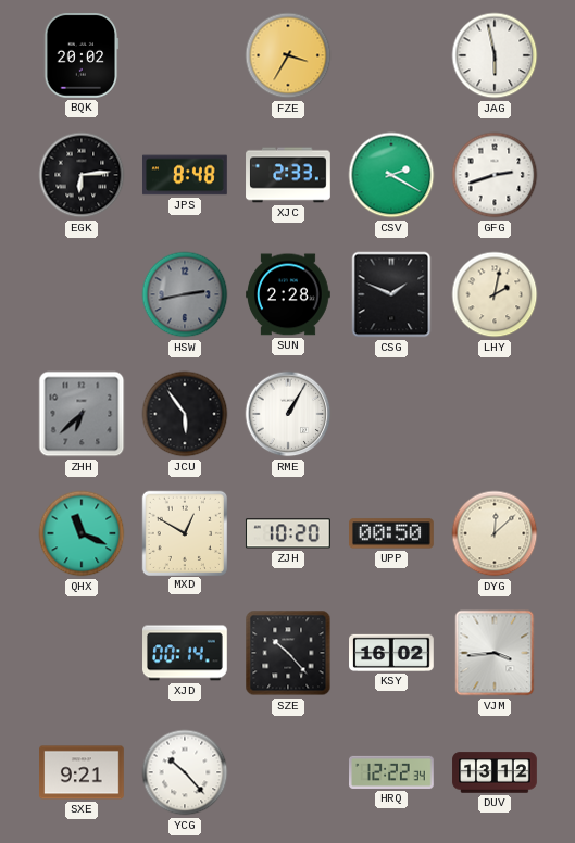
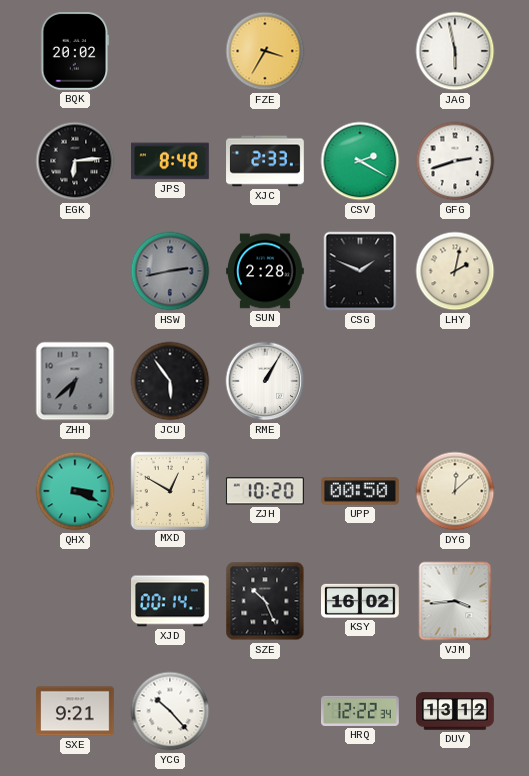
QHX: 11:19 -> 3:19 (75, 491)
SZE: 10:23 -> 10:26 (265, 601)
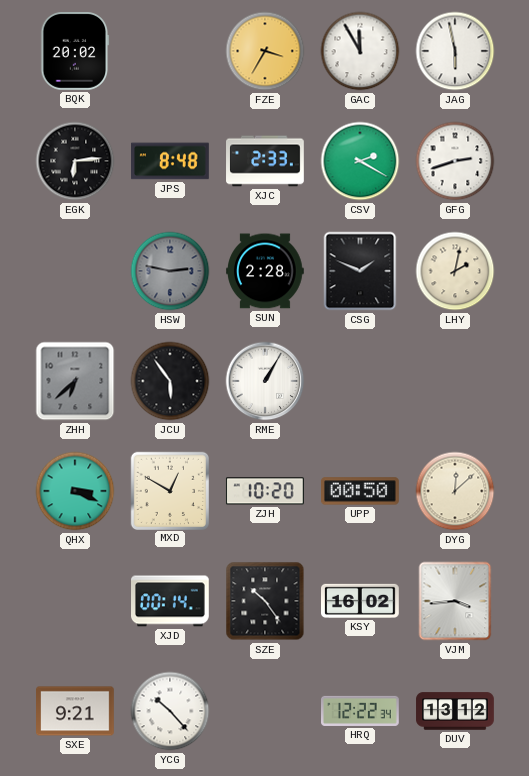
GAC: none -> 11:55 (360, 51)
HSW: 2:43 -> 2:47 (170, 271)
SZE: 10:26 -> 10:24 (265, 601)
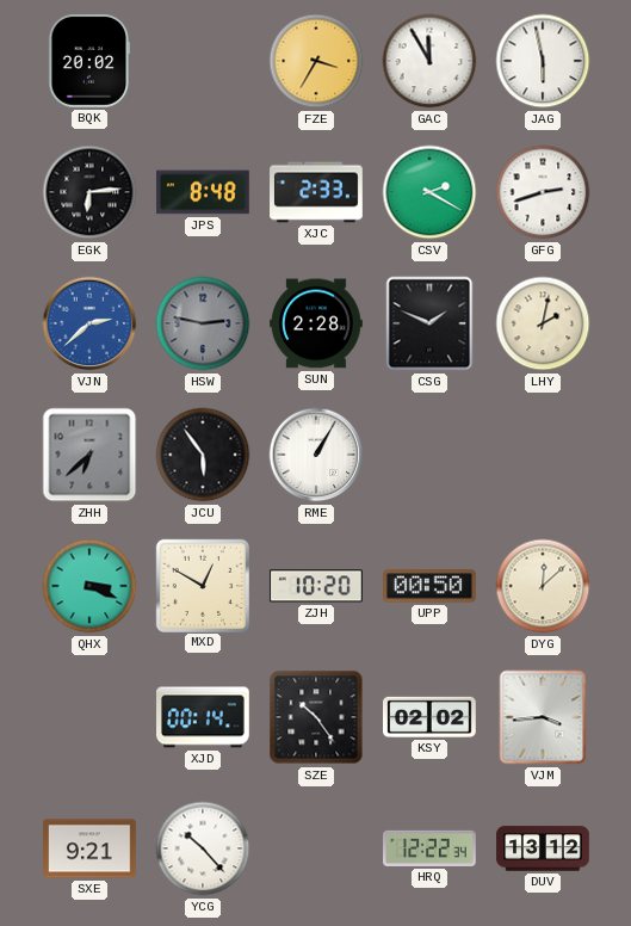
VJN: none -> 2:38 (89, 323)
KSY: 16:02 -> 02:02 (431, 717)
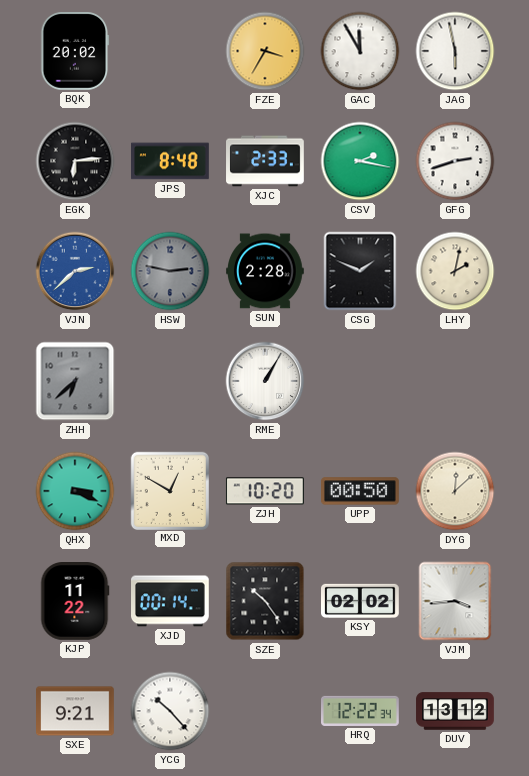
CSV: 2:20 -> 2:17 (360, 161)
JCU: 5:54 -> none (203, 455)
KJP: none -> 11:22 (75, 602)
